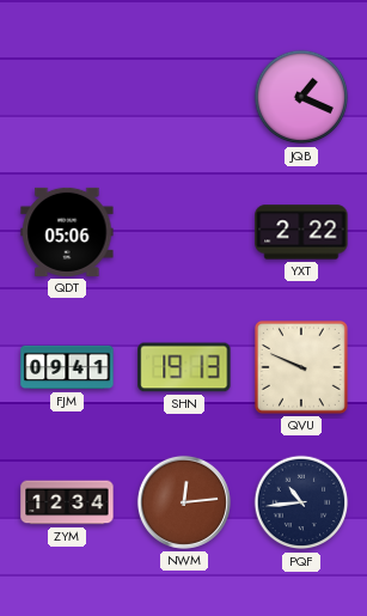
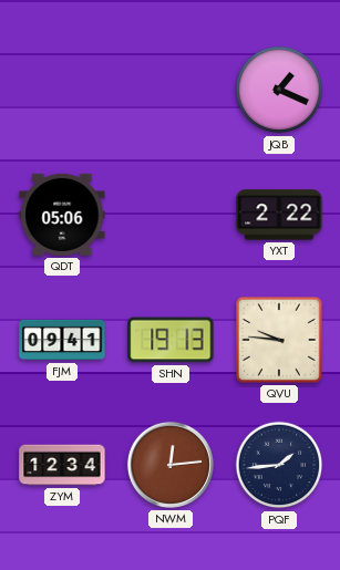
QVU: 9:49 -> 9:46 (279, 340)
PQF: 10:44 -> 1:44 (279, 465)
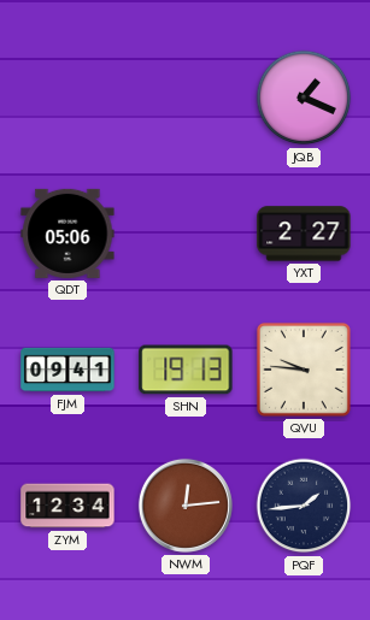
YXT: 2:22 -> 2:27 (304, 234)
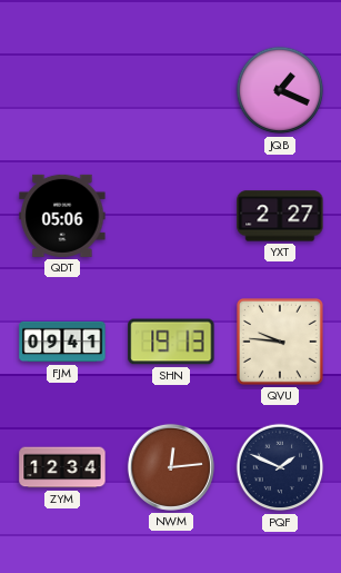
PQF: 1:44 -> 1:49 (280, 467)
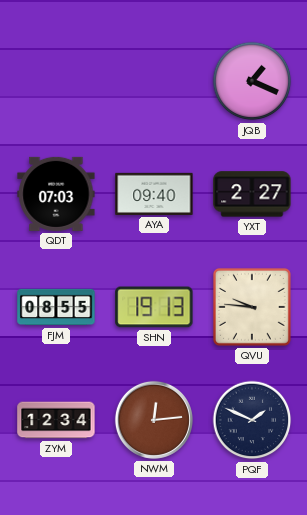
QDT: 05:06 -> 07:03 (56, 194)
AYA: none -> 09:40 (154, 194)
FJM: 09:41 -> 08:55 (56, 307)
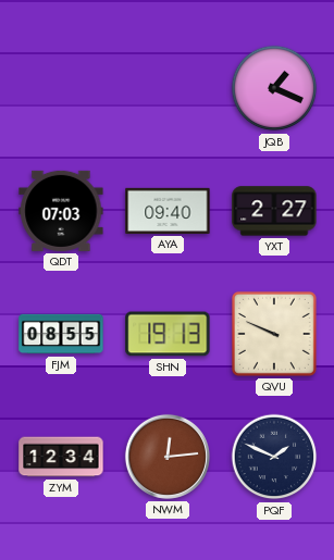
QVU: 9:46 -> 9:49 (274, 334)
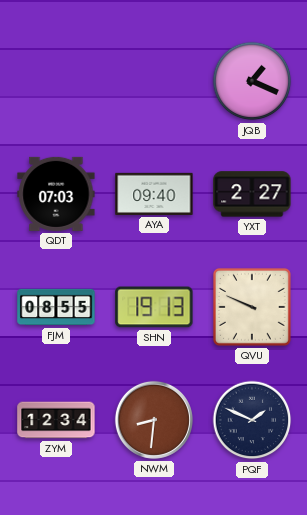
NWM: 12:14 -> 8:31 (154, 420)
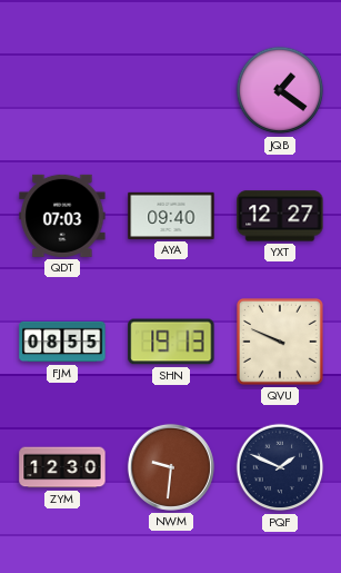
JQB: 1:19 -> 1:21 (280, 90)
YXT: 2:27 -> 12:27 (280, 216)
ZYM: 12:34 -> 12:30 (62, 467)
NWM: 8:31 -> 9:31 (171, 467)
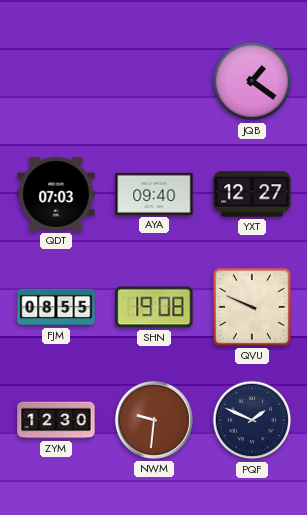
SHN: 19:13 -> 19:08 (154, 307)
